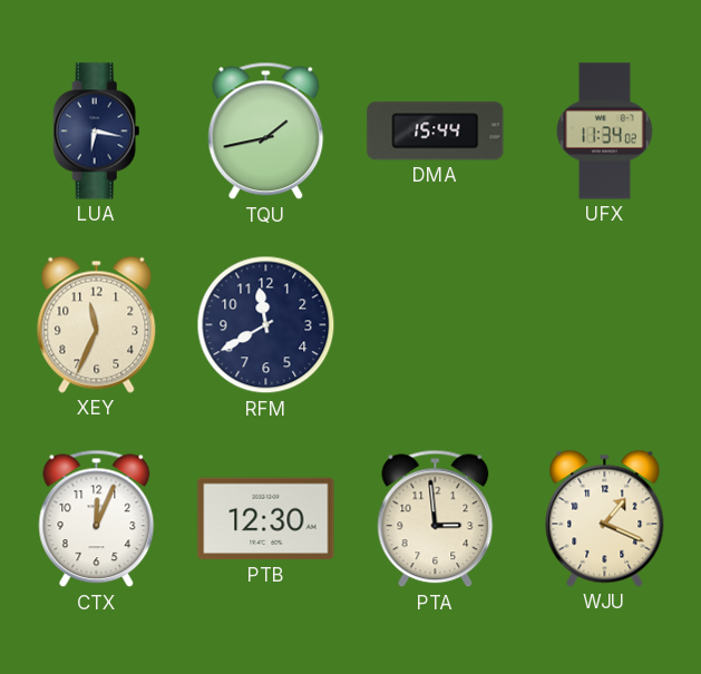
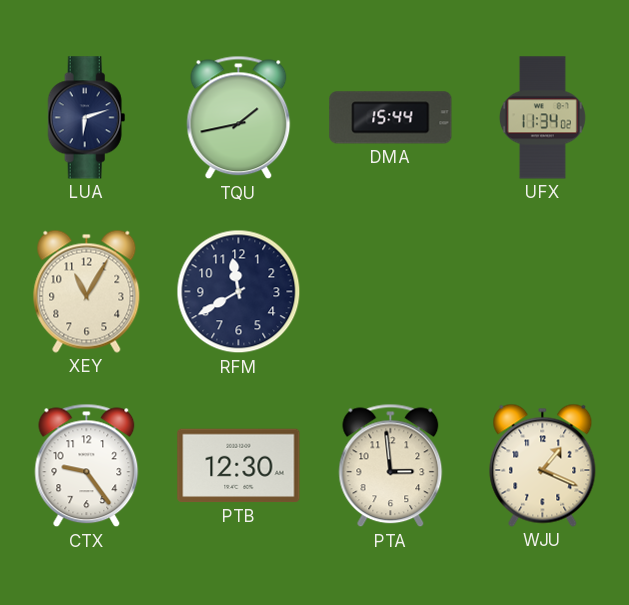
LUA: 6:17 -> 6:12 (87, 118)
XEY: 11:34 -> 11:05 (87, 291)
CTX: 12:04 -> 9:24 (87, 466)
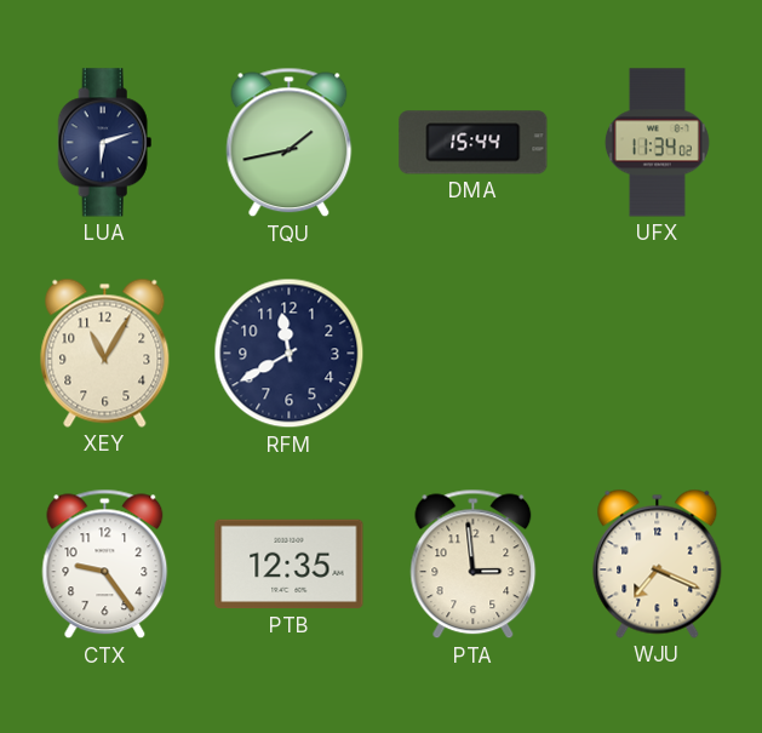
PTB: 12:30 -> 12:35 (290, 565)
WJU: 1:19 -> 7:19 (658, 563)
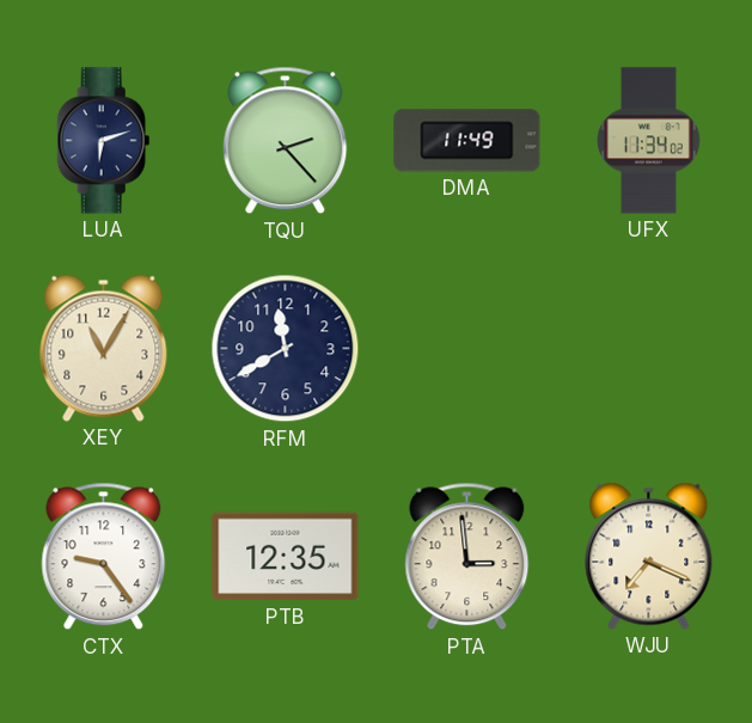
TQU: 1:43 -> 2:23 (286, 141)
DMA: 15:44 -> 11:49 (467, 141)
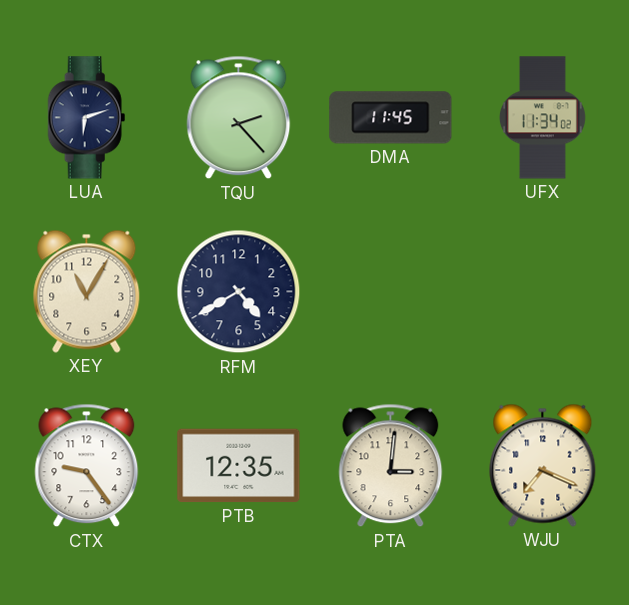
DMA: 11:49 -> 11:45 (391, 118)
RFM: 11:40 -> 4:40 (239, 292)
PTA: 2:59 -> 3:01 (391, 466)
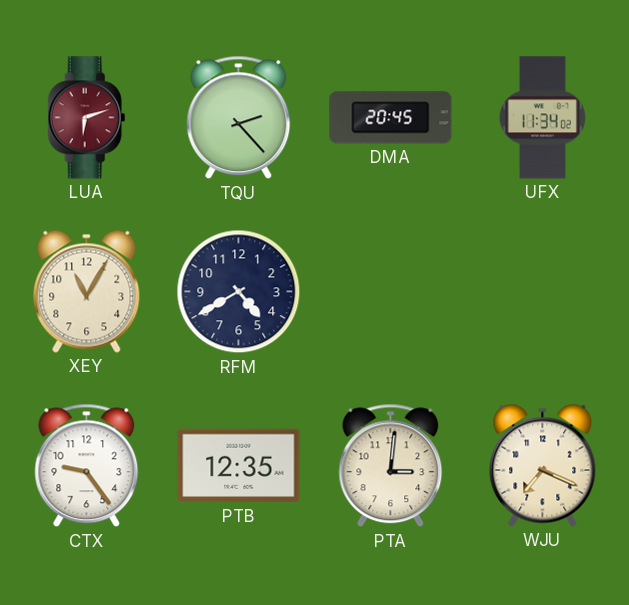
LUA dial: navy -> burgundy (87, 118)
DMA: 11:45 -> 20:45 (391, 118)
